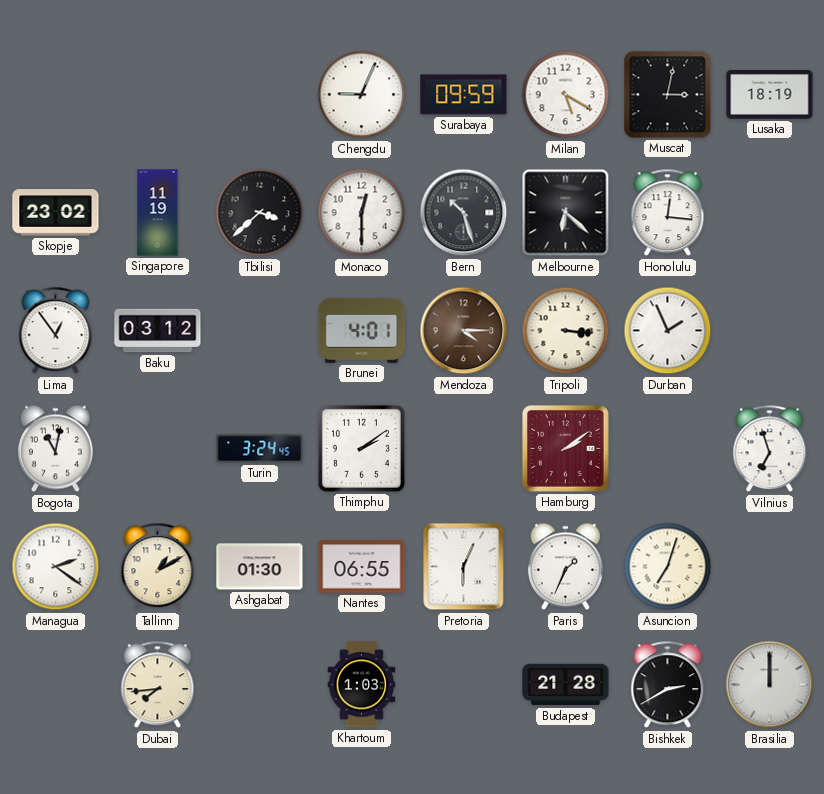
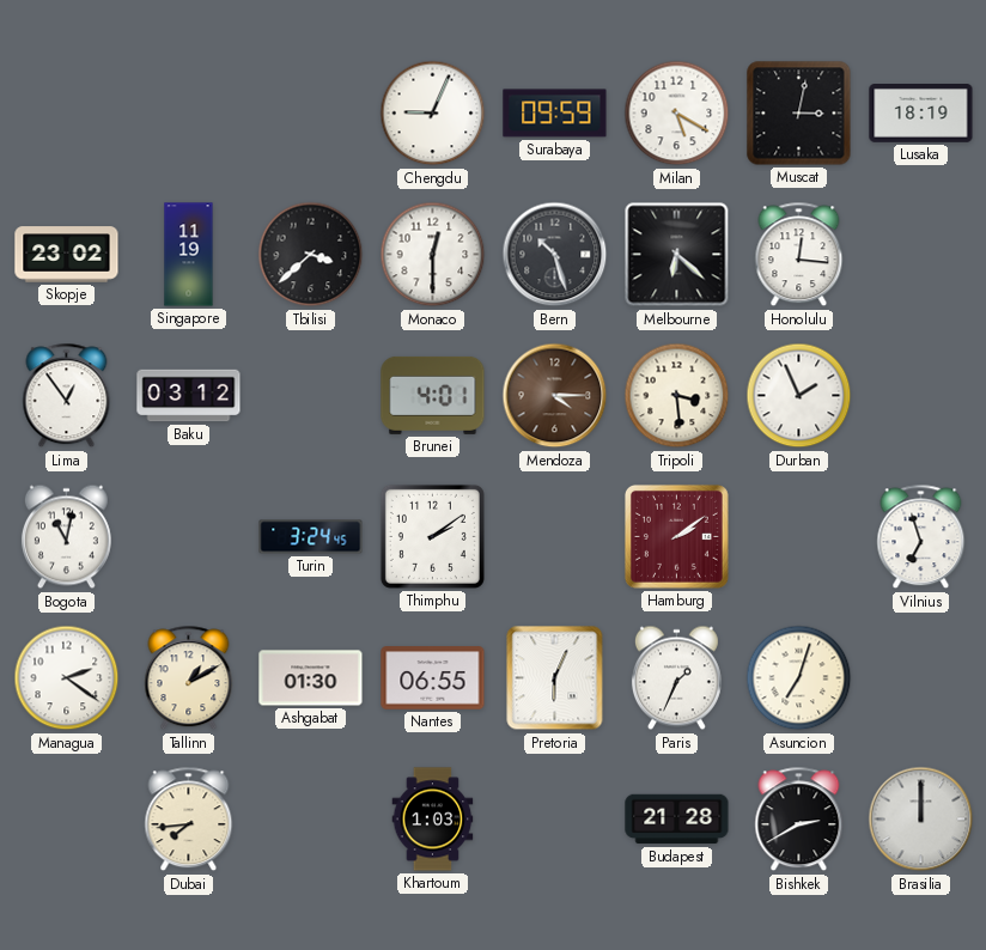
Tripoli: 3:16 -> 3:29 (677, 396)
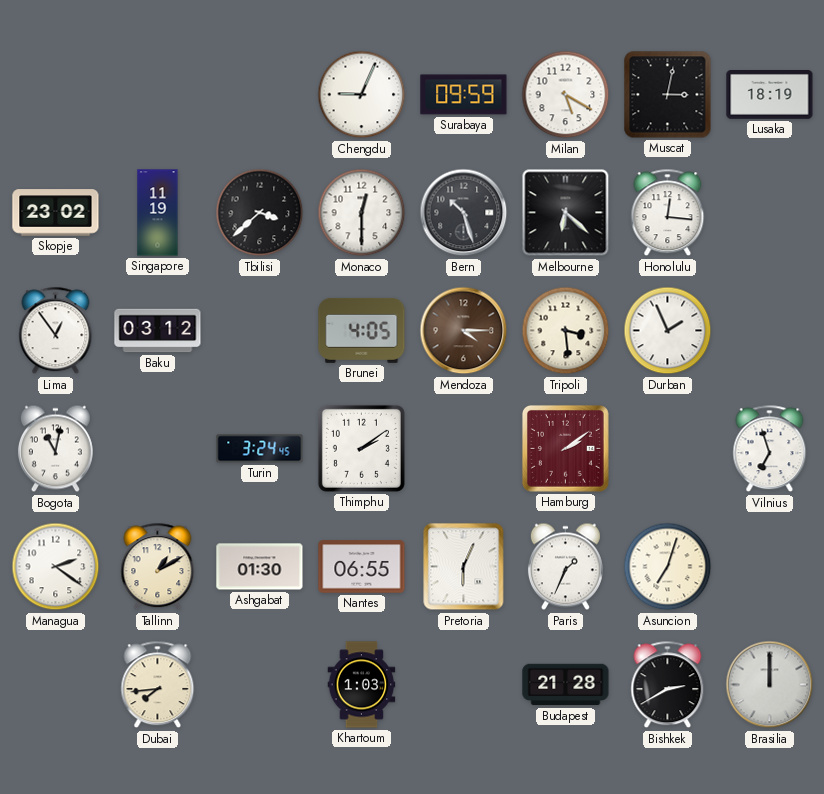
Brunei: 4:01 -> 4:05 (362, 330)
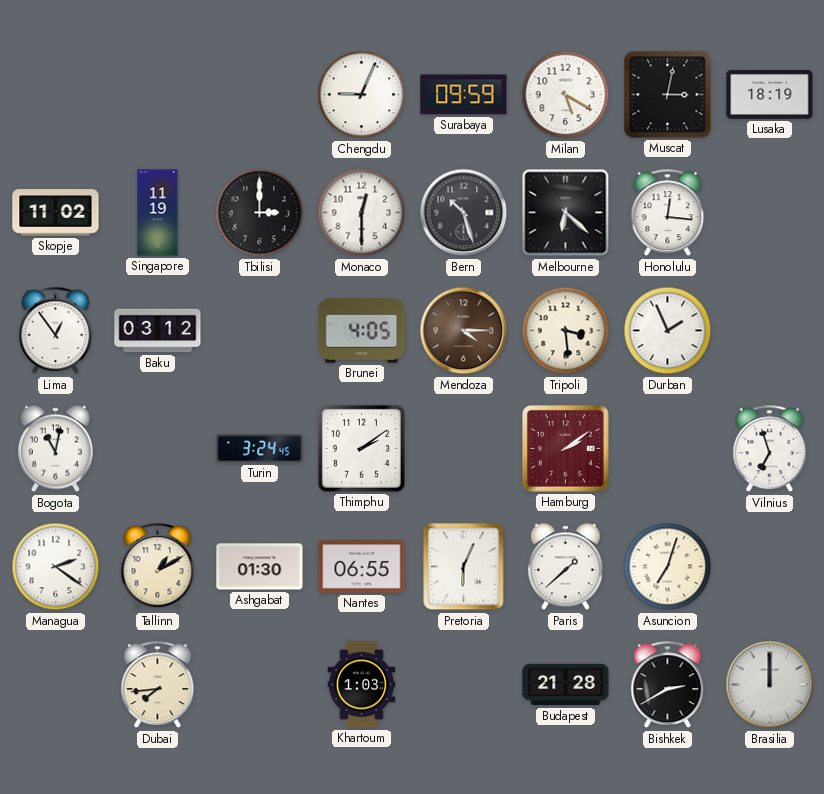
Skopje: 23:02 -> 11:02 (56, 213)
Tbilisi: 3:38 -> 3:00 (260, 213)
Paris: 1:34 -> 1:38 (565, 567)
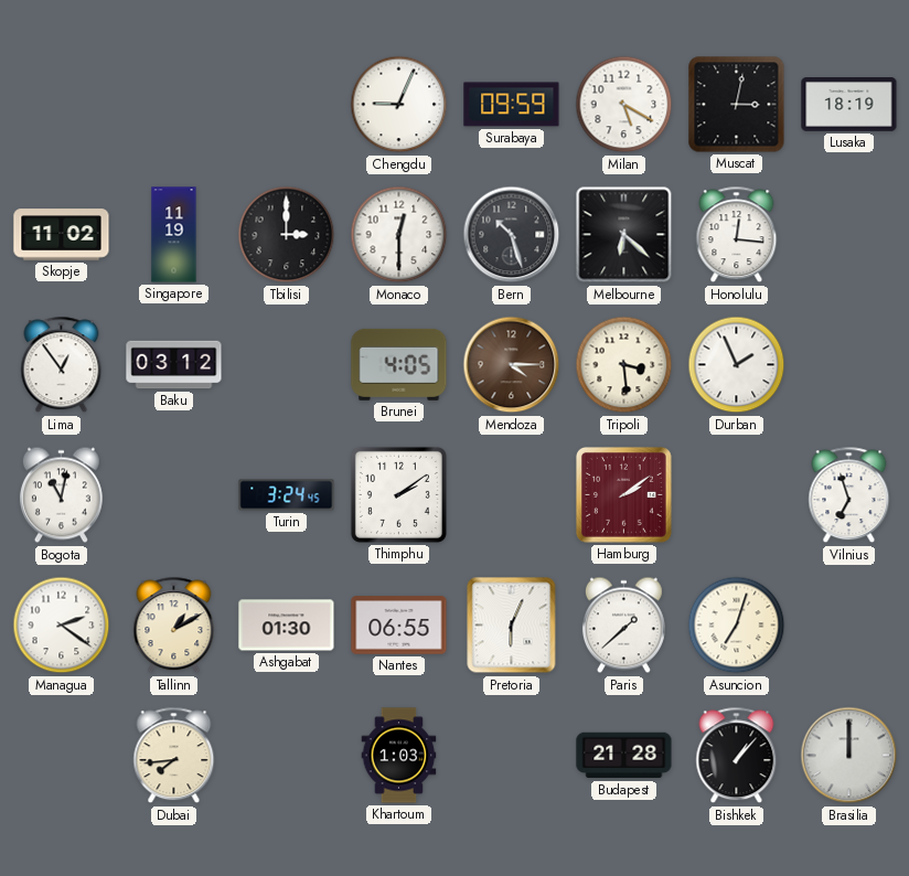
Bishkek: 2:40 -> 1:07 (737, 756)
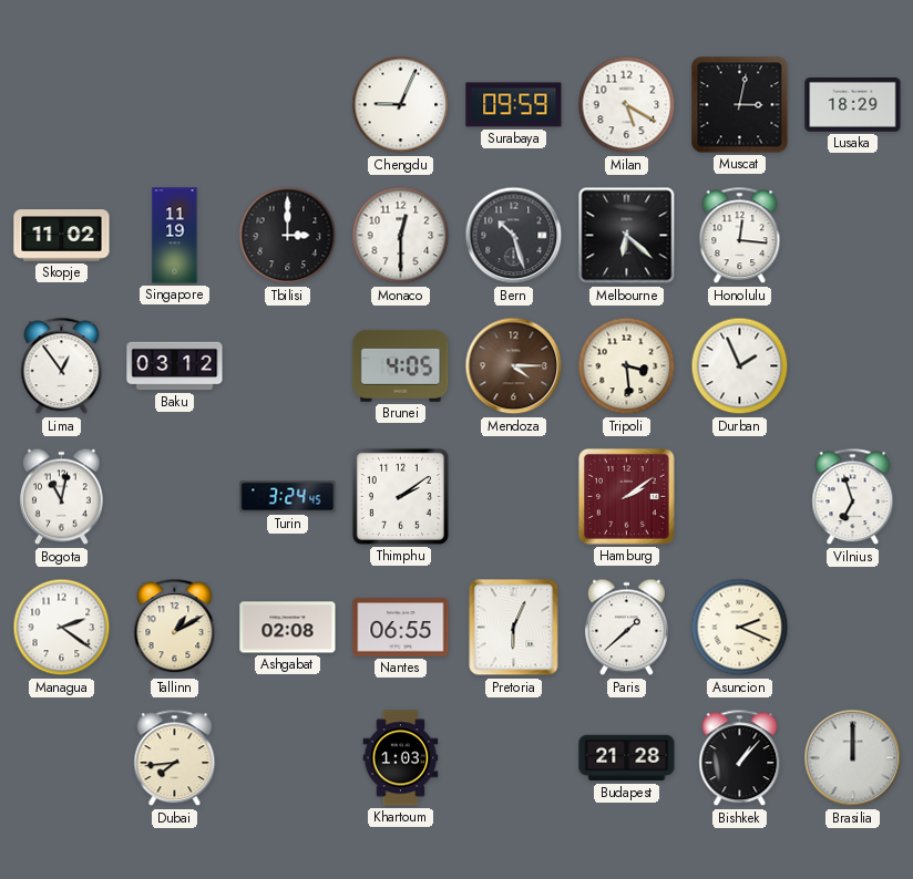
Lusaka: 18:19 -> 18:29 (853, 105)
Ashgabat: 01:30 -> 02:08 (288, 628)
Asuncion: 7:03 -> 2:19 (740, 628)
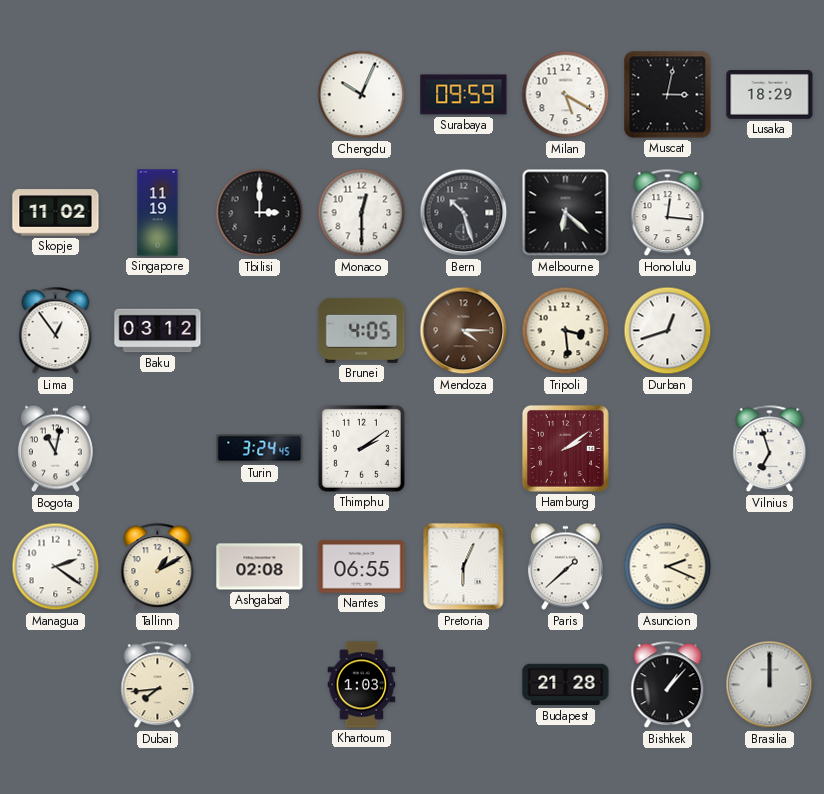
Chengdu: 9:04 -> 10:04 (362, 95)
Durban: 1:56 -> 12:42 (668, 331)
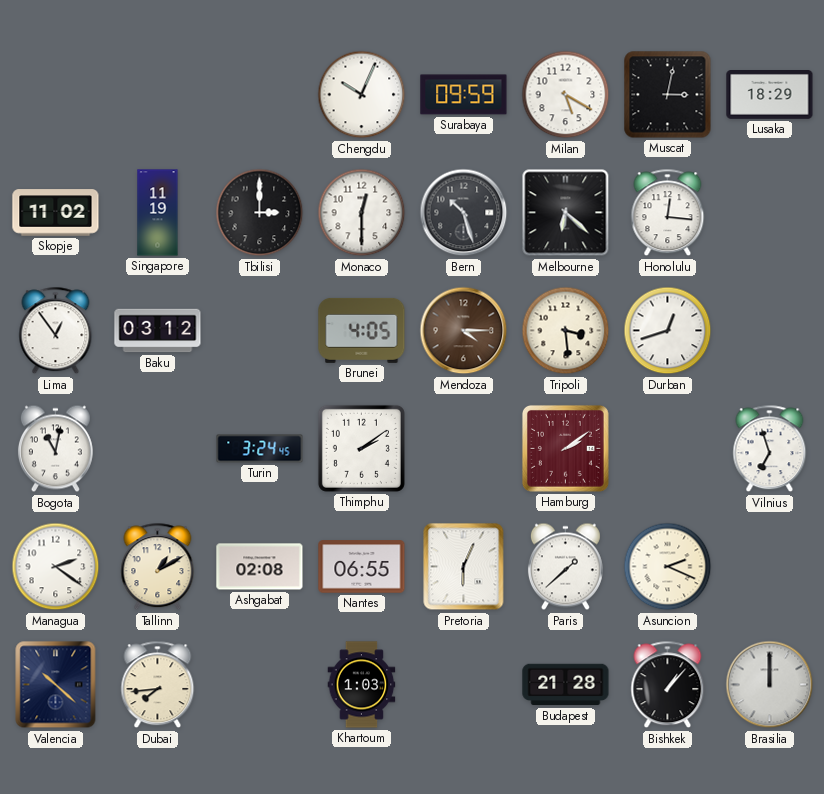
Valencia: none -> 10:22 (56, 685)
